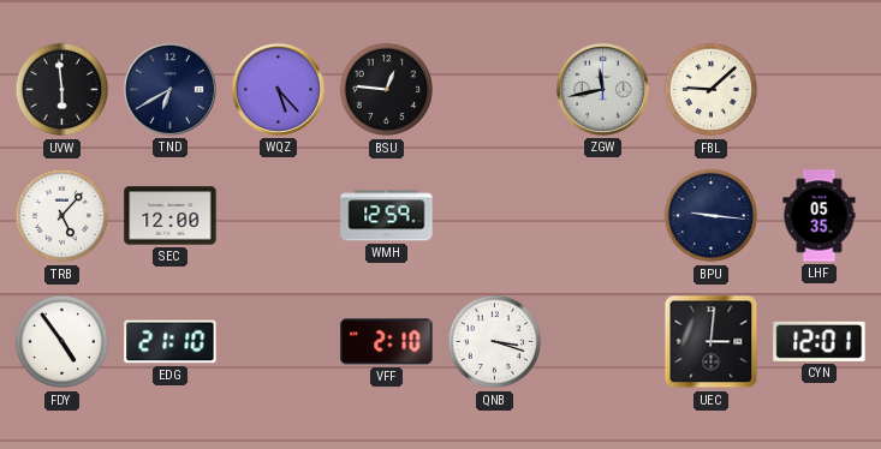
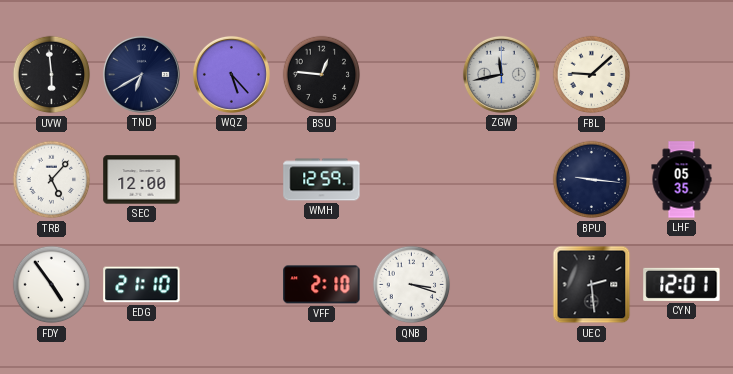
UEC: 3:01 -> 2:29 (592, 285)
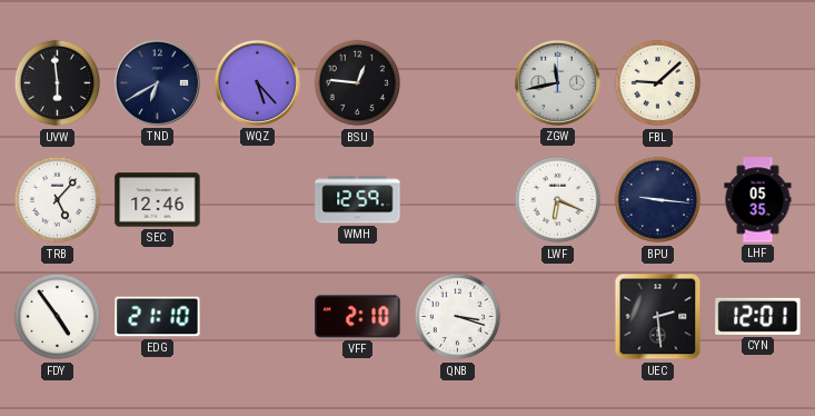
SEC: 12:00 -> 12:46 (158, 200)
LWF: none -> 6:19 (558, 200)
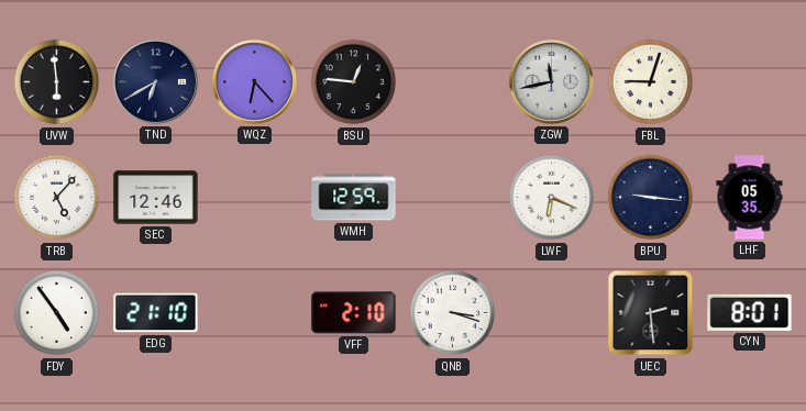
WQZ: 5:23 -> 6:23 (254, 81)
FBL: 9:08 -> 9:03 (651, 82)
CYN: 12:01 -> 8:01 (750, 312)
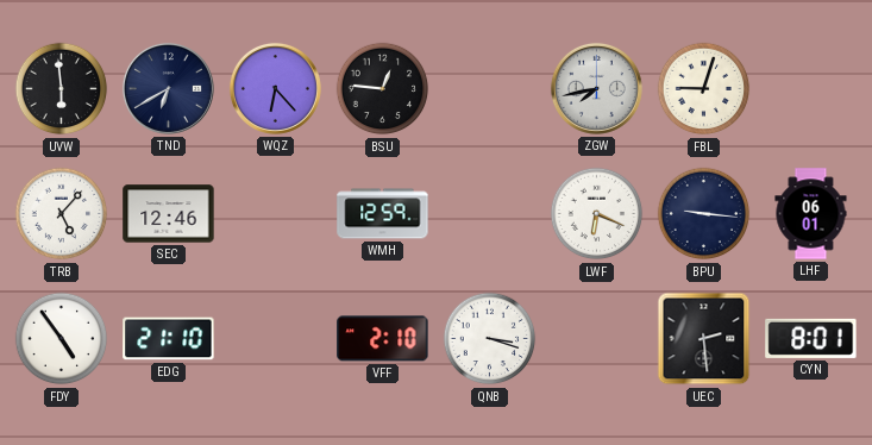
ZGW: 11:43 -> 7:43 (596, 88)
LHF: 05:35 -> 06:01 (811, 214)
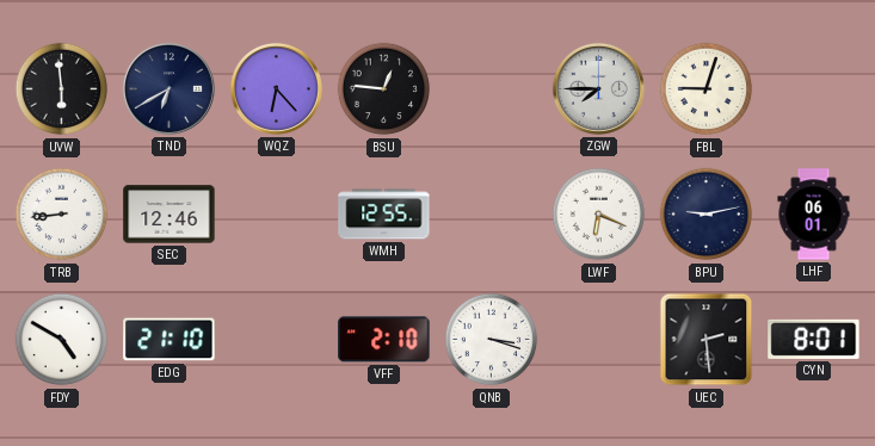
ZGW: 7:43 -> 7:45 (598, 88)
TRB: 5:07 -> 8:44 (62, 215)
WMH: 12:59 -> 12:55 (384, 215)
BPU: 9:16 -> 9:13 (707, 215)
FDY: 4:54 -> 4:50 (62, 340)
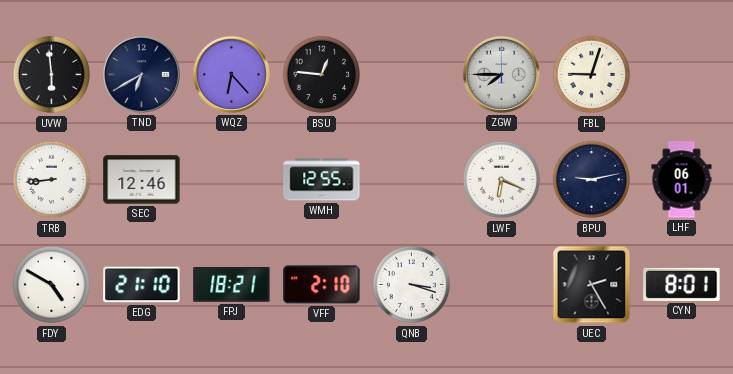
FPJ: none -> 18:21 (232, 285)
UEC: 2:29 -> 2:25 (592, 285)
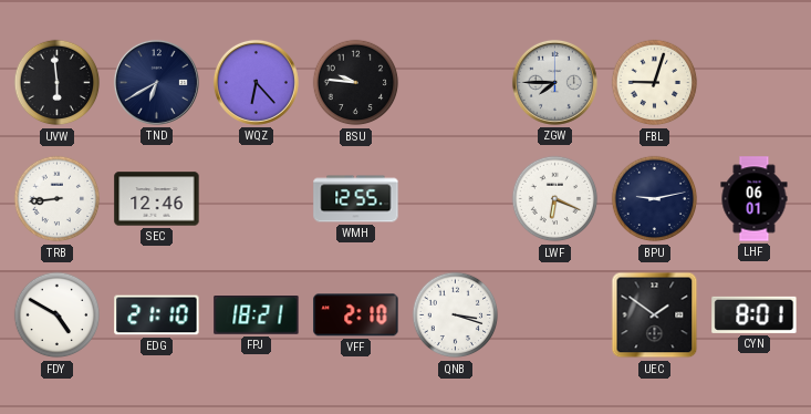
BSU: 12:46 -> 9:46 (356, 83)
UEC: 2:25 -> 1:51 (655, 315)
